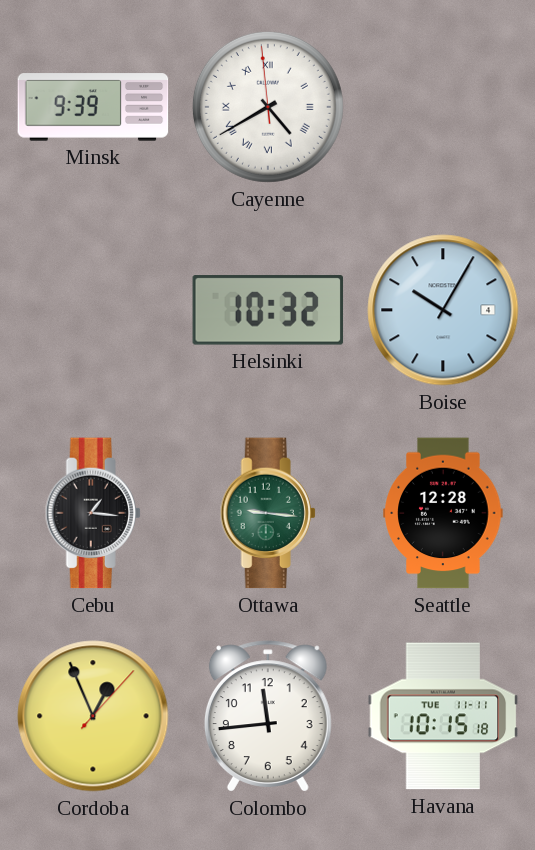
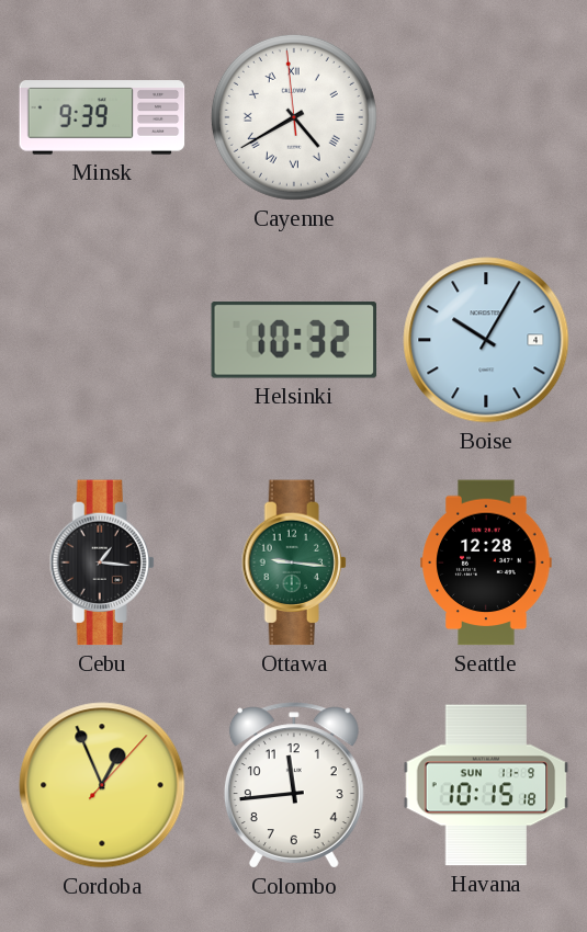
Havana date: TUE 11-11 -> SUN 11-9 (486, 785)
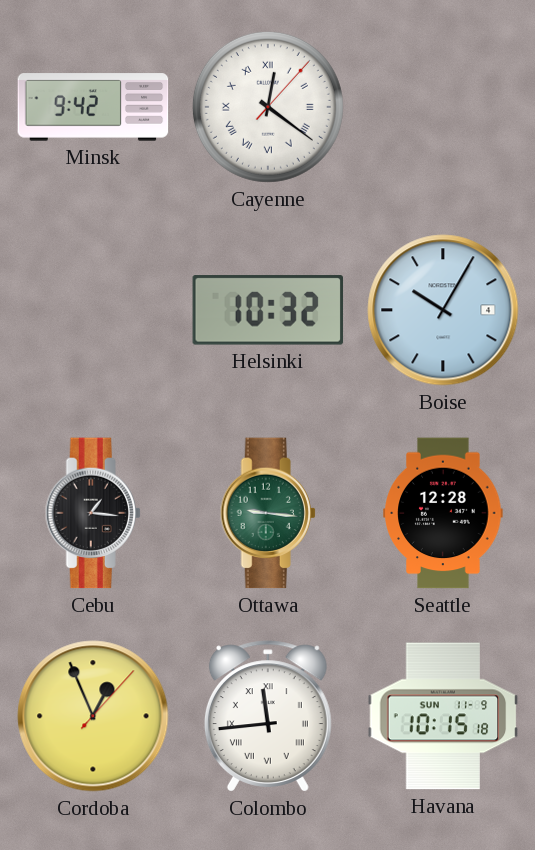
Minsk: 9:39 -> 9:42 (93, 107)
Cayenne: 4:39 -> 12:21 (268, 107)
Colombo numerals: Arabic -> Roman (268, 716)
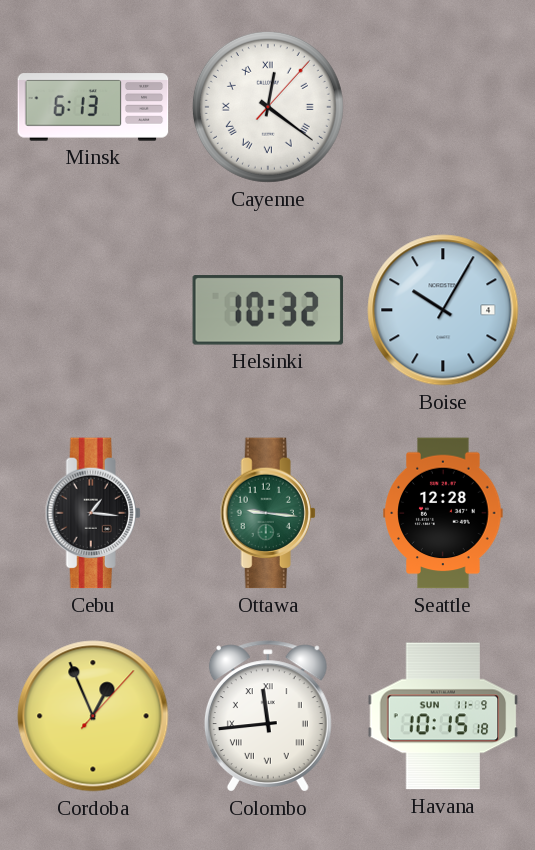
Minsk: 9:42 -> 6:13 (93, 107)
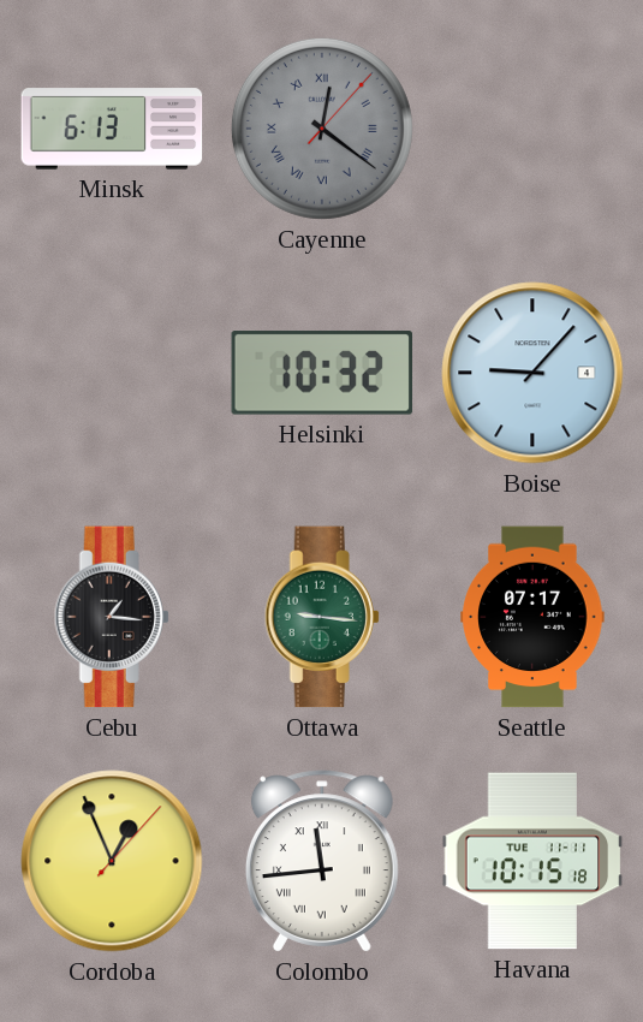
Cayenne dial: white -> grey (322, 129)
Boise: 10:05 -> 9:07 (532, 373)
Seattle: 12:28 -> 07:17 (532, 617)
Havana date: SUN 11-9 -> TUE 11-11 (532, 861)
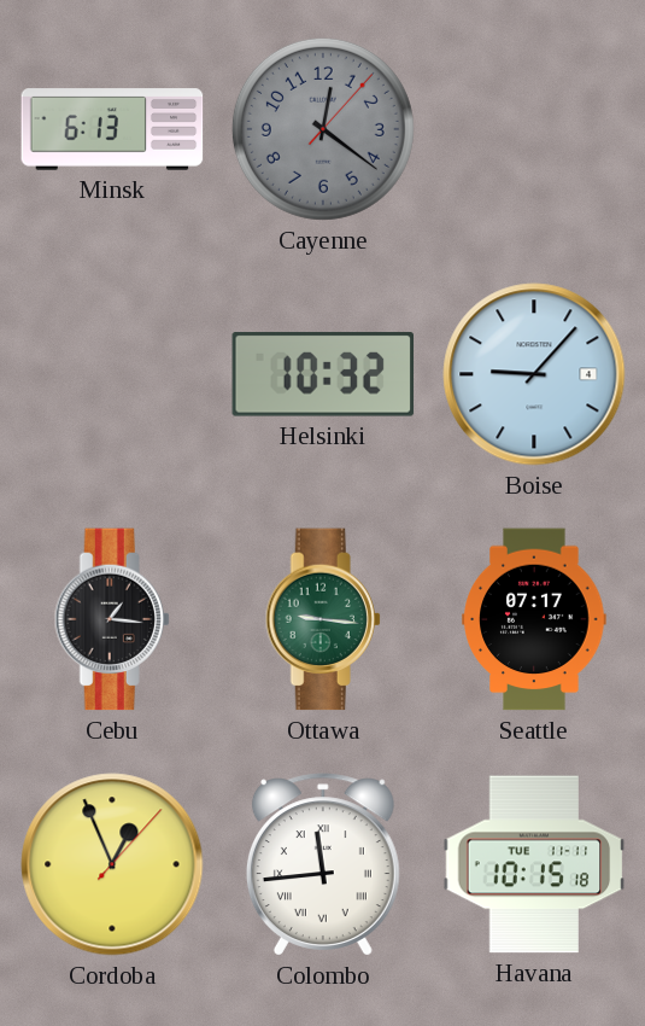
Cayenne numerals: Roman -> Arabic (323, 129)
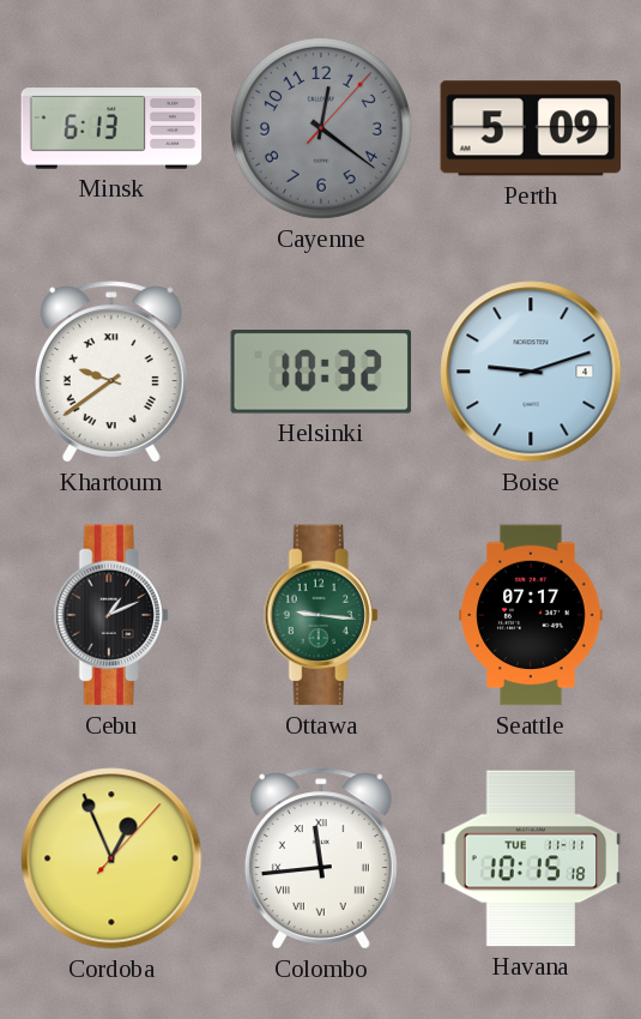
Perth: none -> 5:09 (531, 128)
Khartoum: none -> 9:39 (111, 372)
Boise: 9:07 -> 9:12 (531, 372)
Cebu: 1:16 -> 1:11 (111, 615)
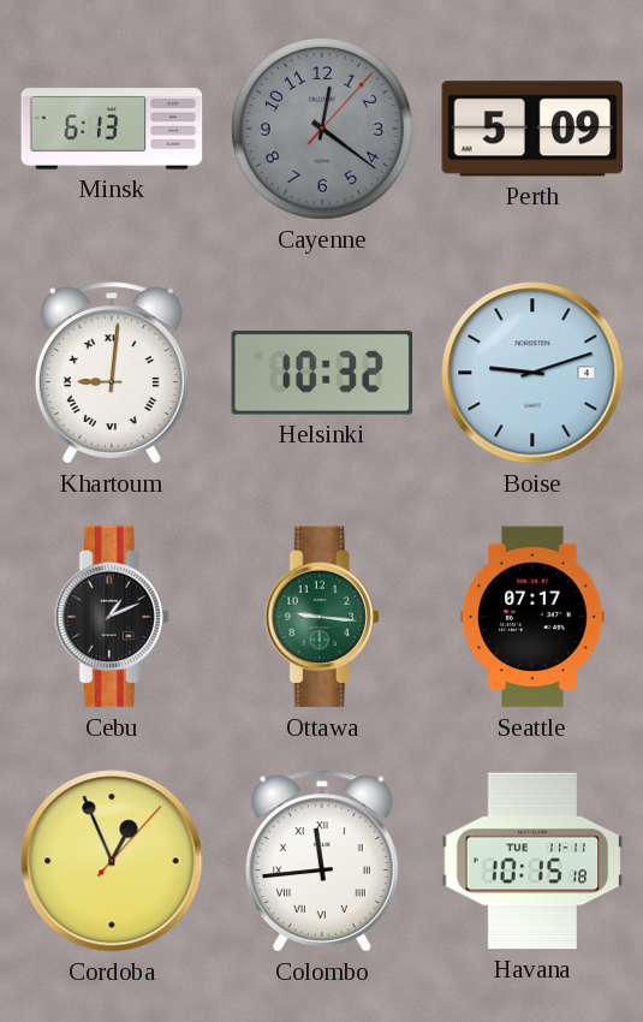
Khartoum: 9:39 -> 9:01 (112, 373)
